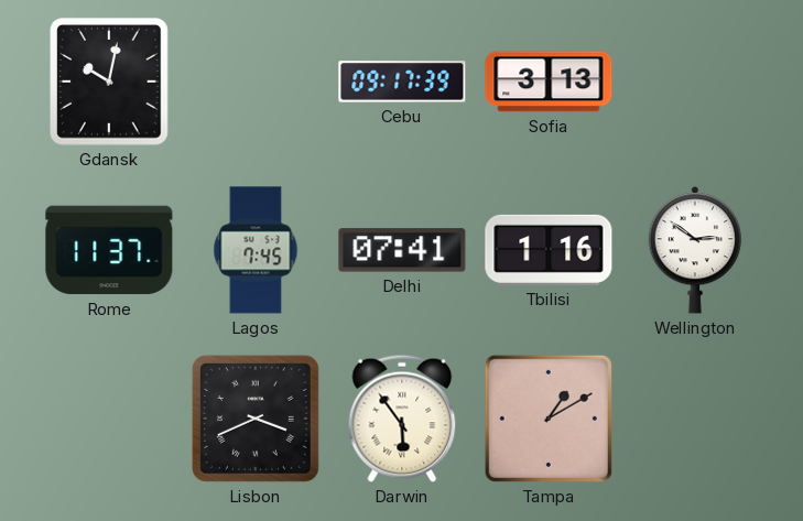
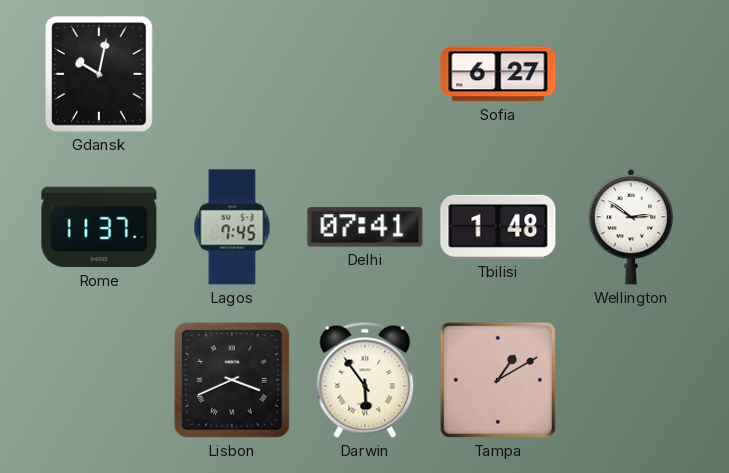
Cebu: 09:17 -> none (402, 82)
Sofia: 3:13 -> 6:27 (498, 74)
Tbilisi: 1:16 -> 1:48 (498, 227)
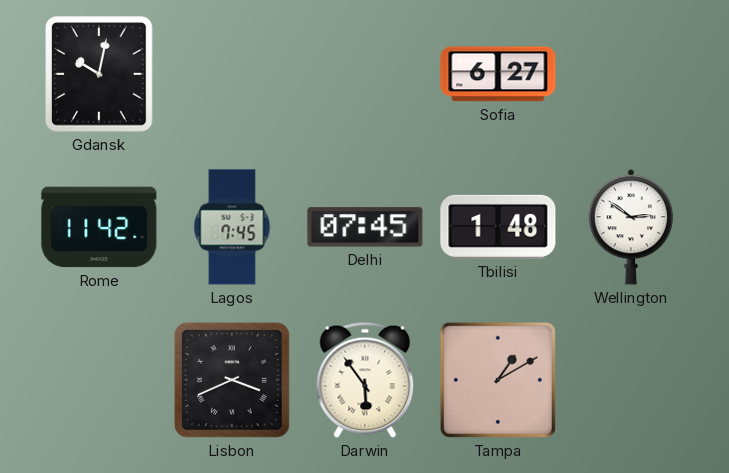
Rome: 11:37 -> 11:42 (99, 227)
Delhi: 07:41 -> 07:45 (365, 227)
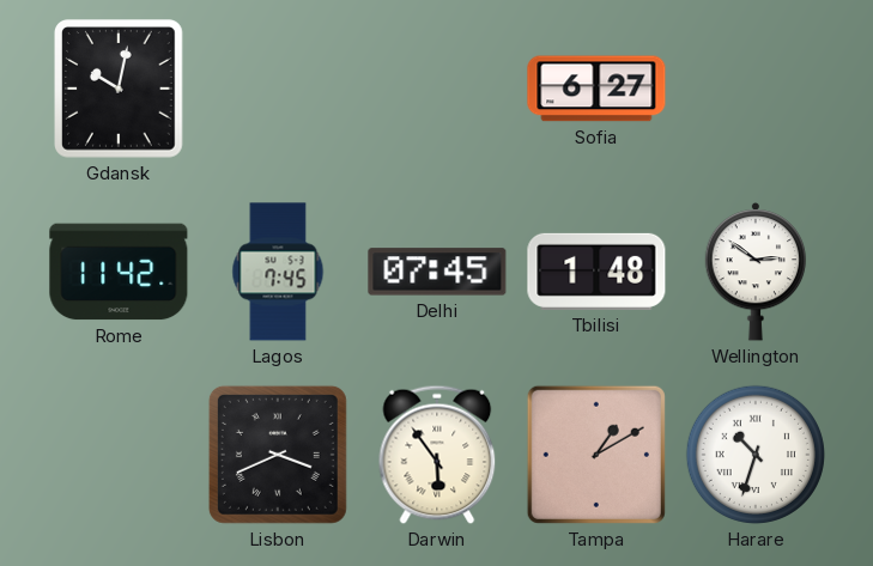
Harare: none -> 10:33 (756, 455)
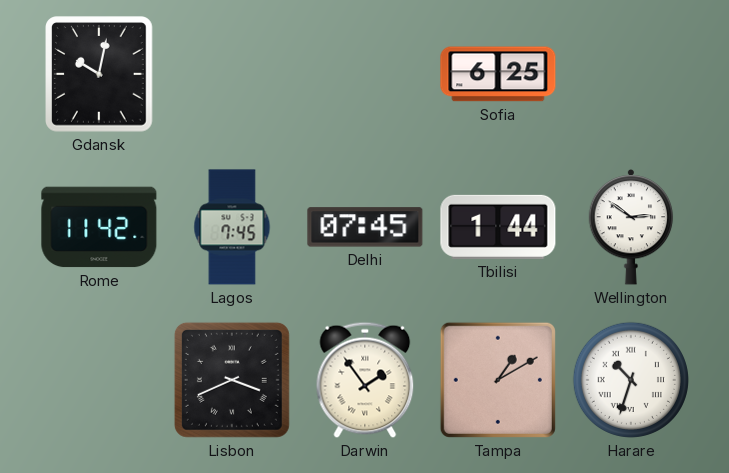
Sofia: 6:27 -> 6:25 (498, 74)
Tbilisi: 1:48 -> 1:44 (498, 227)
Darwin: 5:54 -> 1:54 (365, 380)
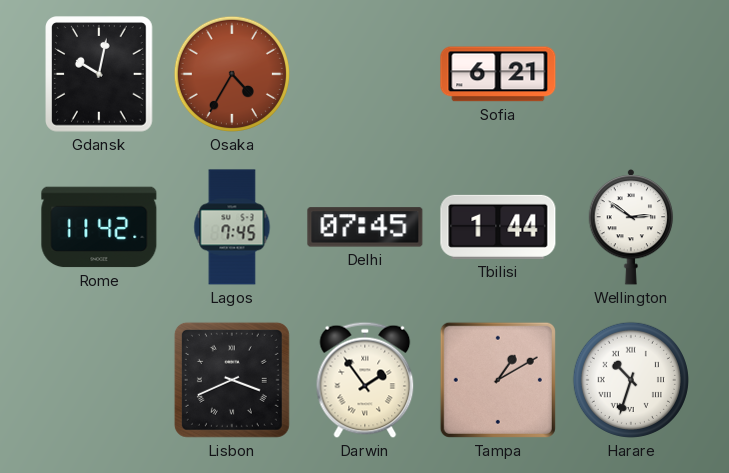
Osaka: none -> 4:35 (232, 74)
Sofia: 6:25 -> 6:21 (498, 74)
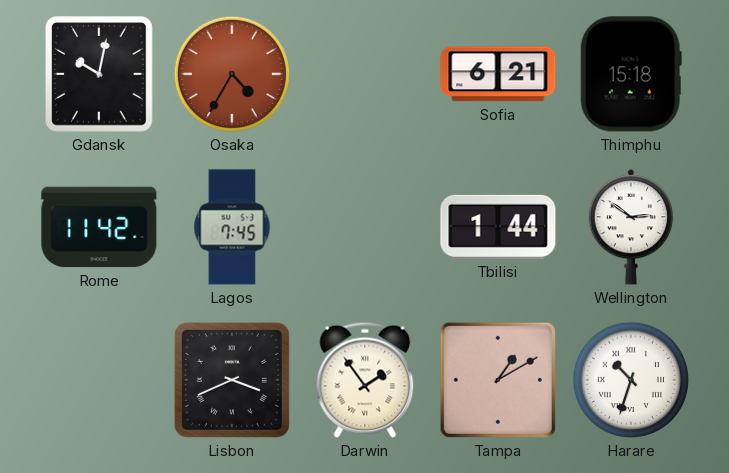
Thimphu: none -> 15:18 (631, 74)
Delhi: 07:45 -> none (365, 227)
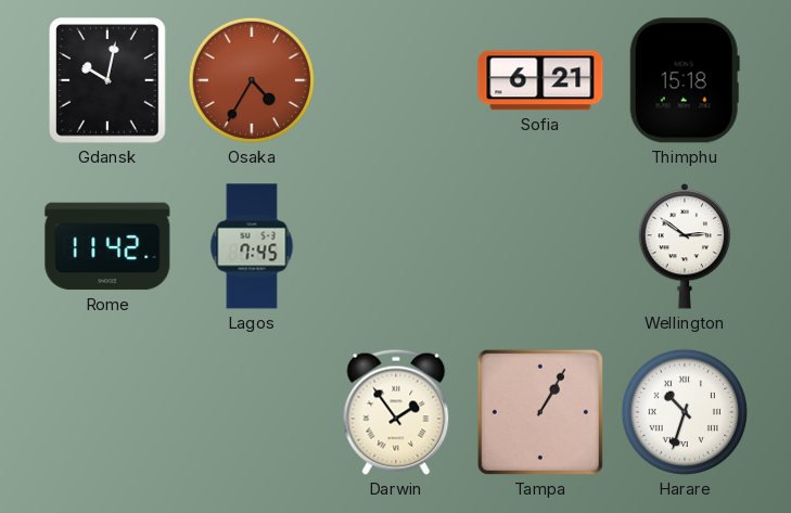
Tbilisi: 1:44 -> none (498, 227)
Lisbon: 3:41 -> none (232, 380)
Tampa: 1:10 -> 1:05 (540, 412)
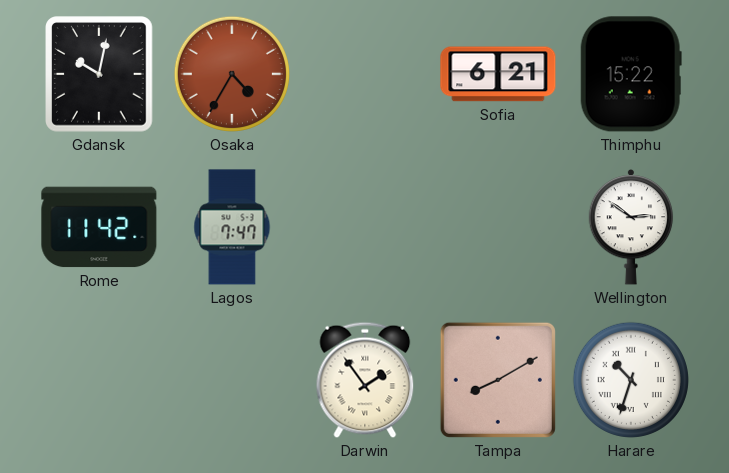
Thimphu: 15:18 -> 15:22 (631, 74)
Lagos: 7:45 -> 7:47 (232, 227)
Tampa: 1:05 -> 8:10 (498, 380)
